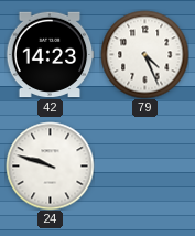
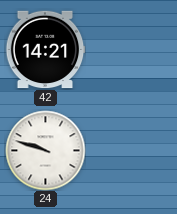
42: 14:23 -> 14:21 (45, 50)
79: 4:26 -> none (144, 54)
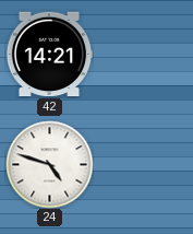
24: 9:48 -> 4:48 (49, 164)
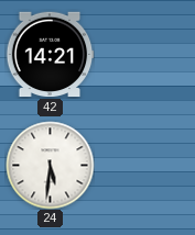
24: 4:48 -> 5:31 (50, 165)
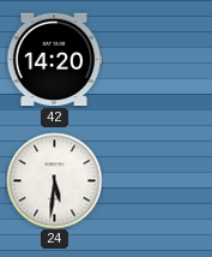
42: 14:21 -> 14:20 (54, 60)
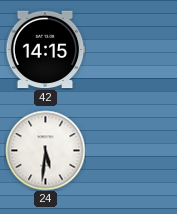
42: 14:20 -> 14:15 (45, 50)
